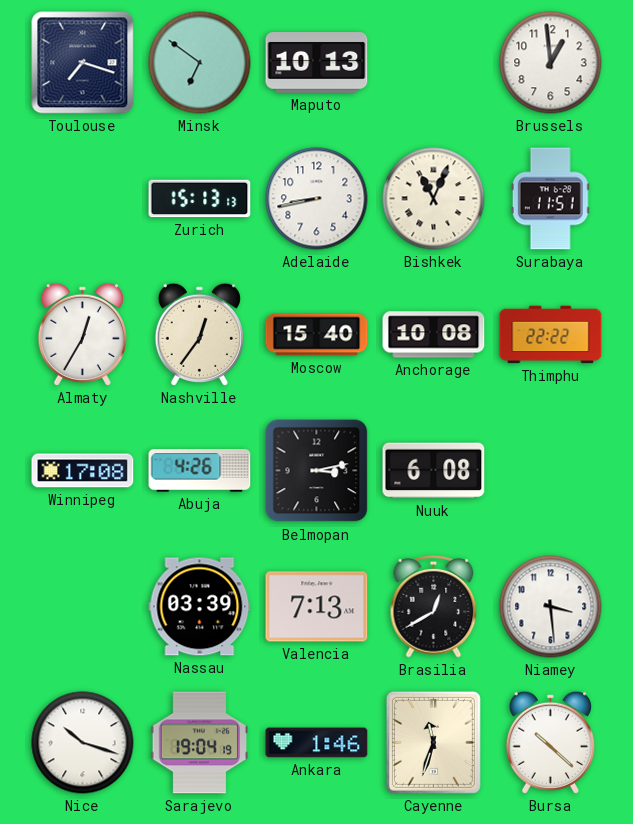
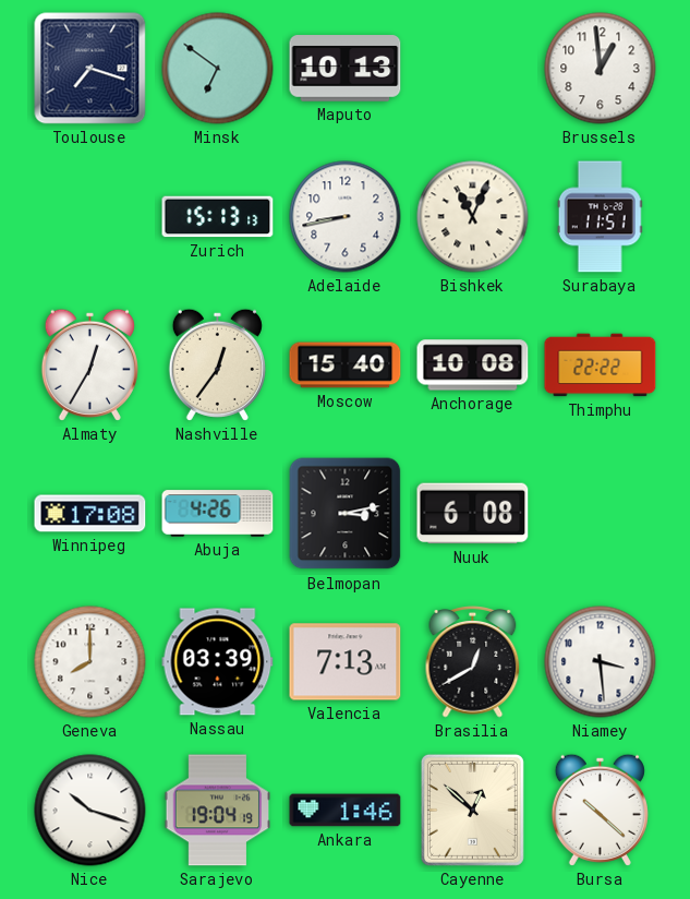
Geneva: none -> 8:00 (90, 662)
Cayenne: 11:33 -> 12:52 (472, 810)
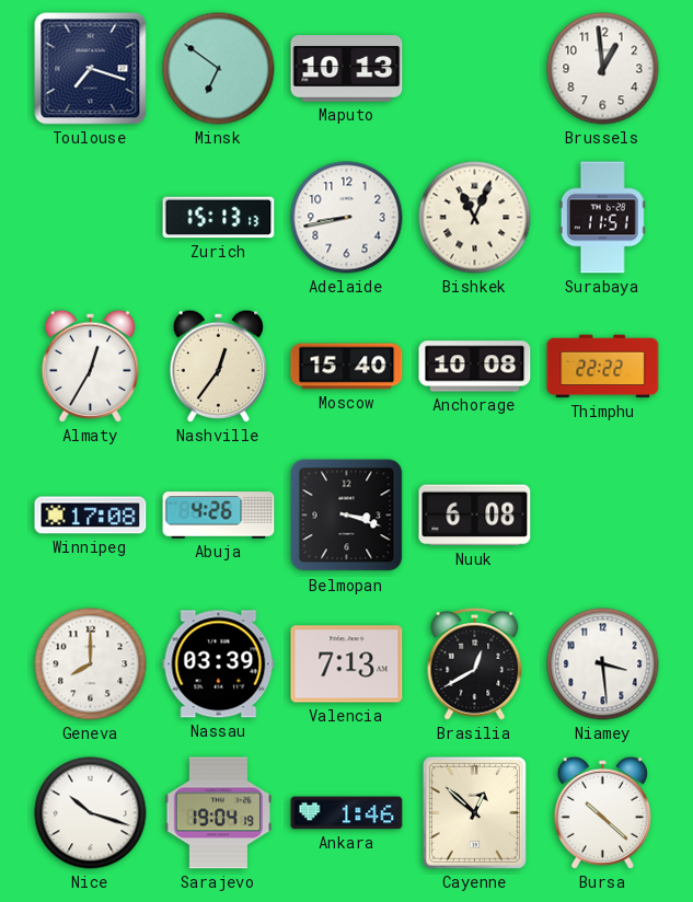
Belmopan: 3:13 -> 3:18 (347, 516)
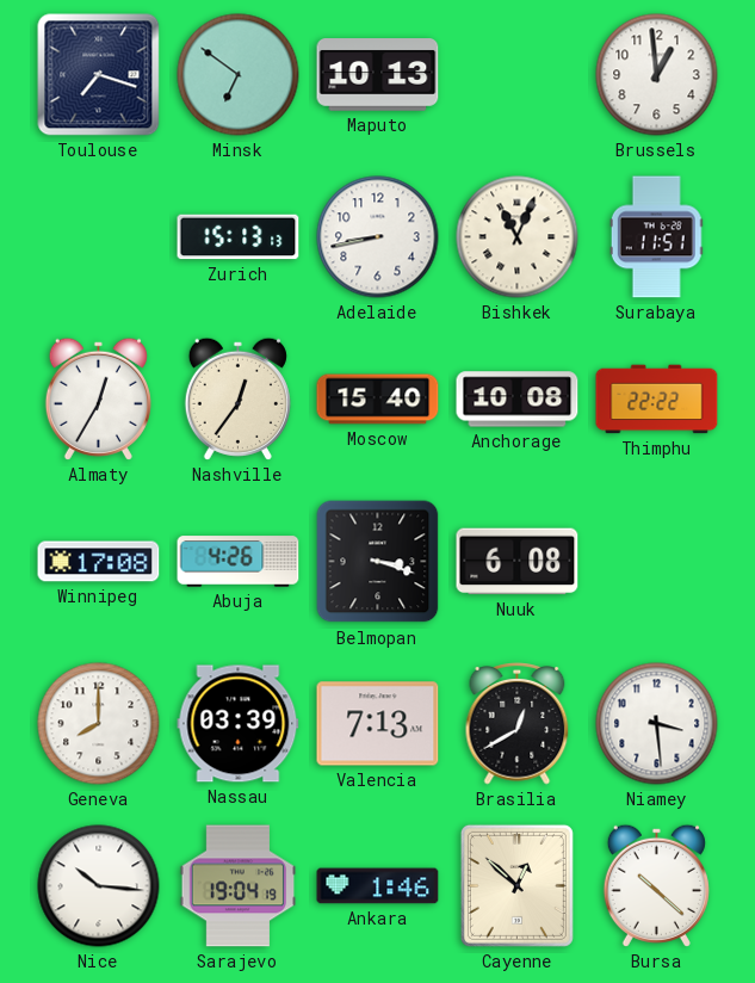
Nice: 10:18 -> 10:16 (99, 886)
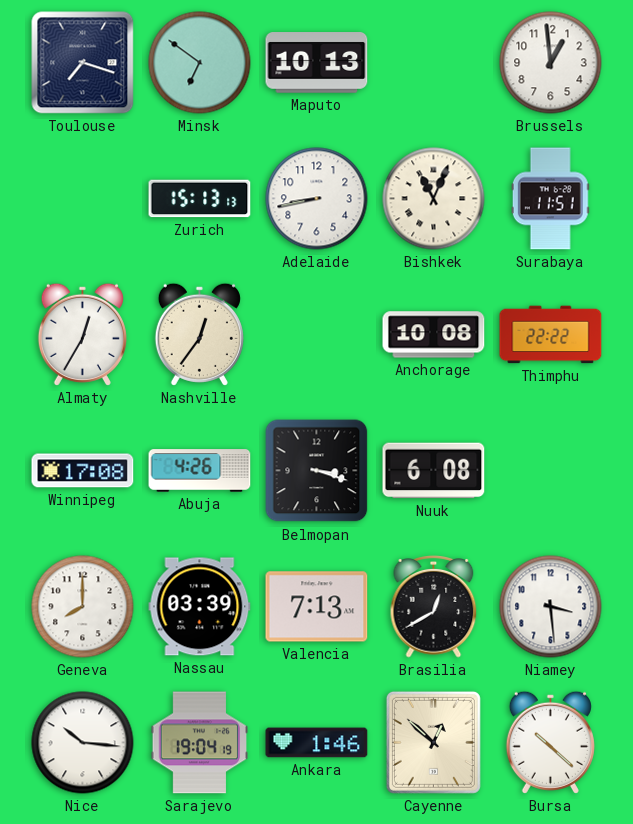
Moscow: 15:40 -> none (378, 400)
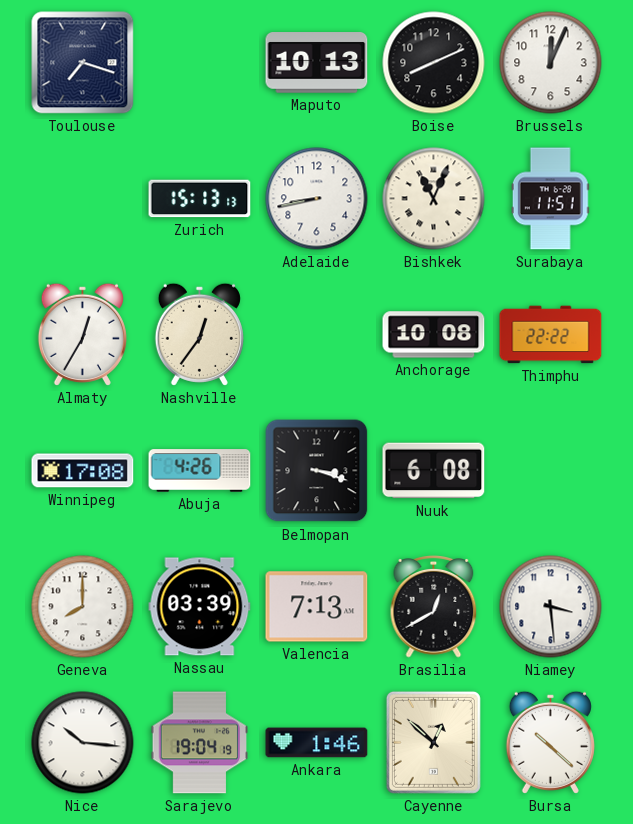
Minsk: 6:51 -> none (200, 63)
Boise: none -> 8:11 (434, 63)
Brussels: 12:59 -> 12:04 (551, 63)
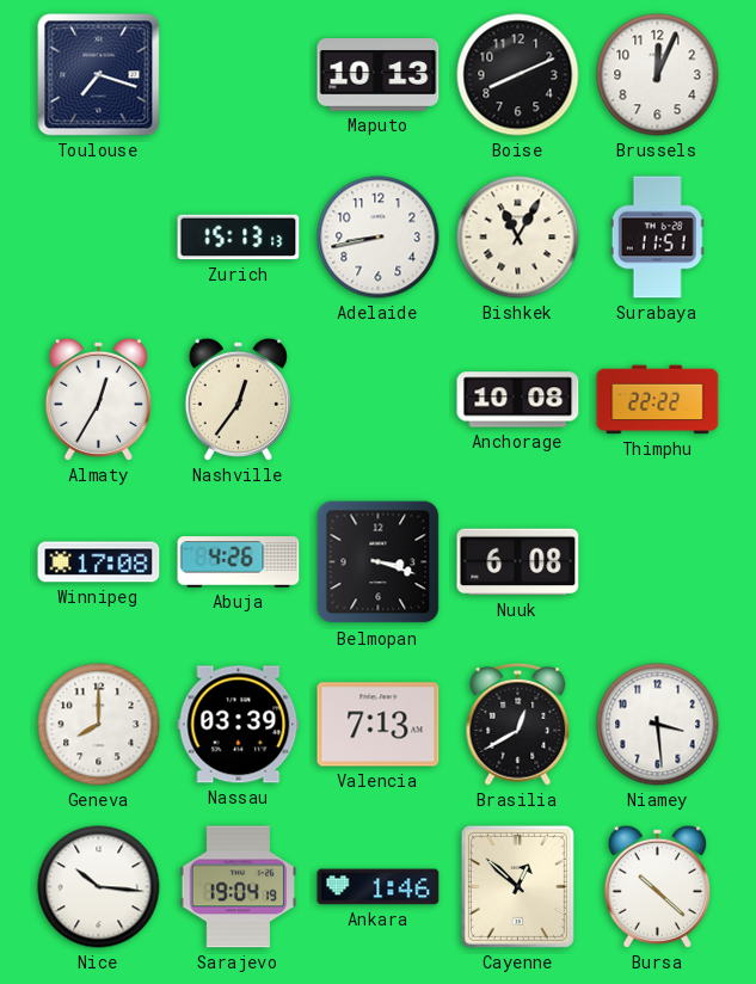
Bishkek: 11:04 -> 11:05 (518, 238)
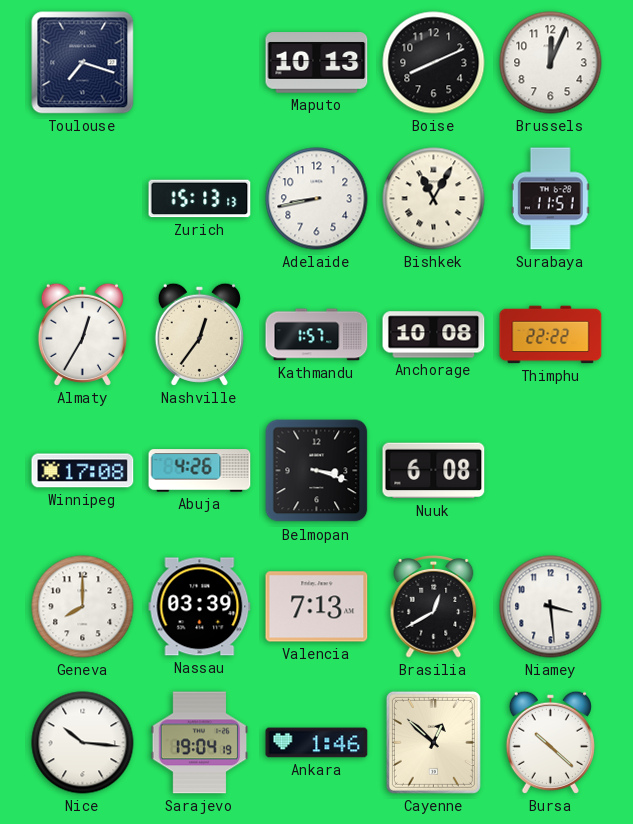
Kathmandu: none -> 1:57 (317, 335)
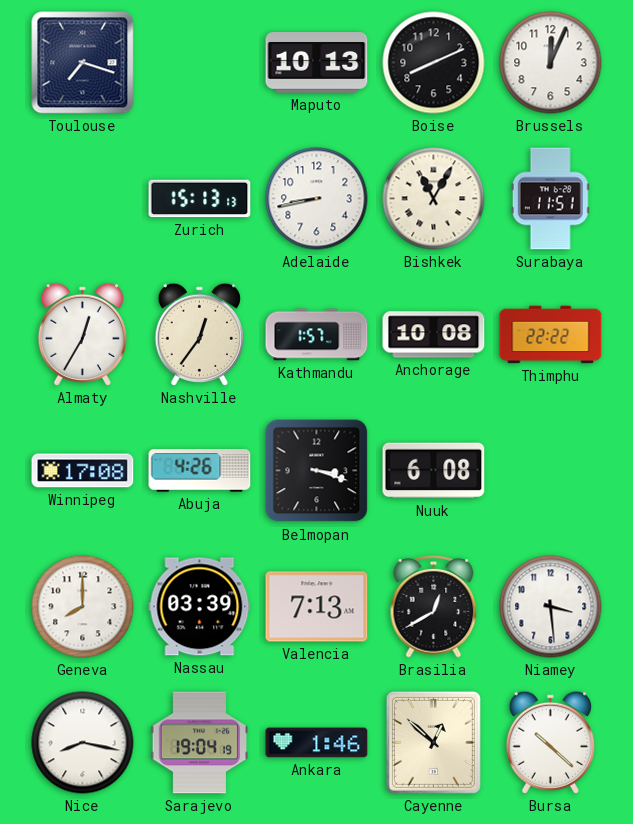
Nice: 10:16 -> 8:17 (83, 743)
